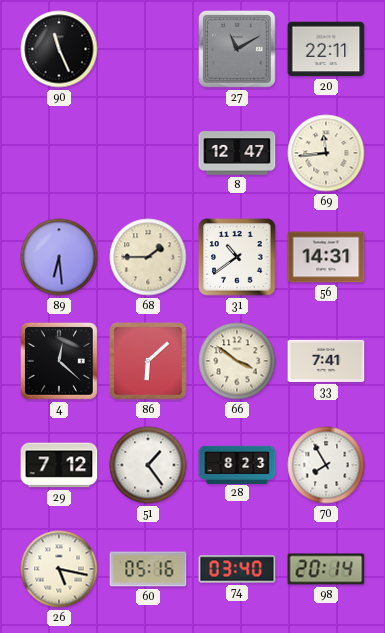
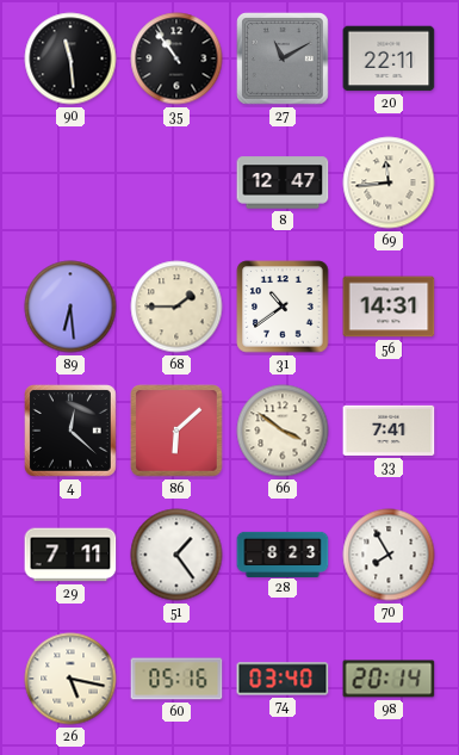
90: 11:26 -> 11:29 (70, 58)
35: none -> 10:54 (176, 58)
29: 7:12 -> 7:11 (70, 555)
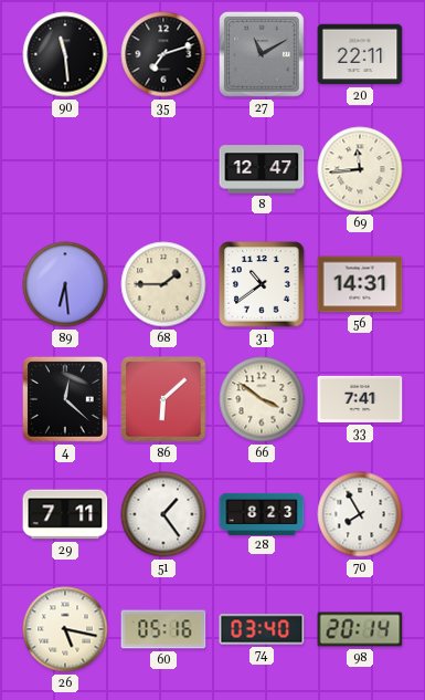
35: 10:54 -> 7:12 (163, 54)
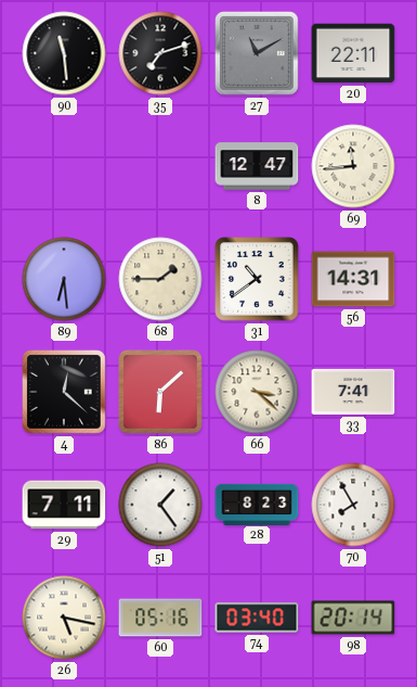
66: 3:51 -> 3:22 (257, 392)
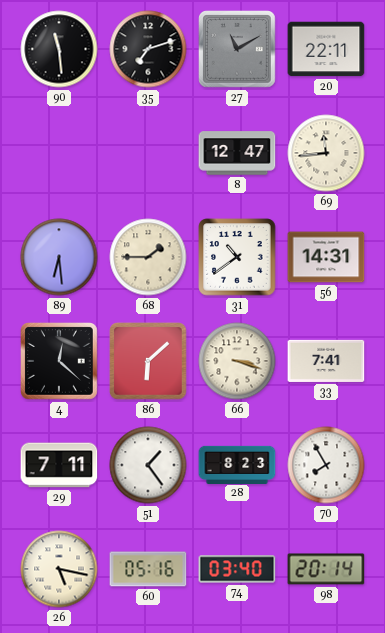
66: 3:22 -> 3:18 (237, 361)
